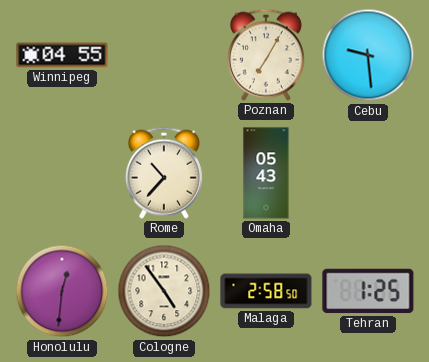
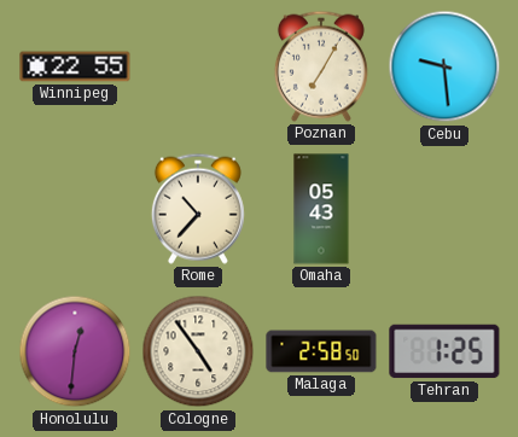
Winnipeg: 04:55 -> 22:55 (75, 66)
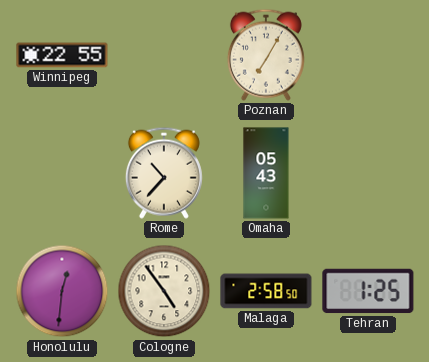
Cebu: 9:29 -> none (444, 66)
